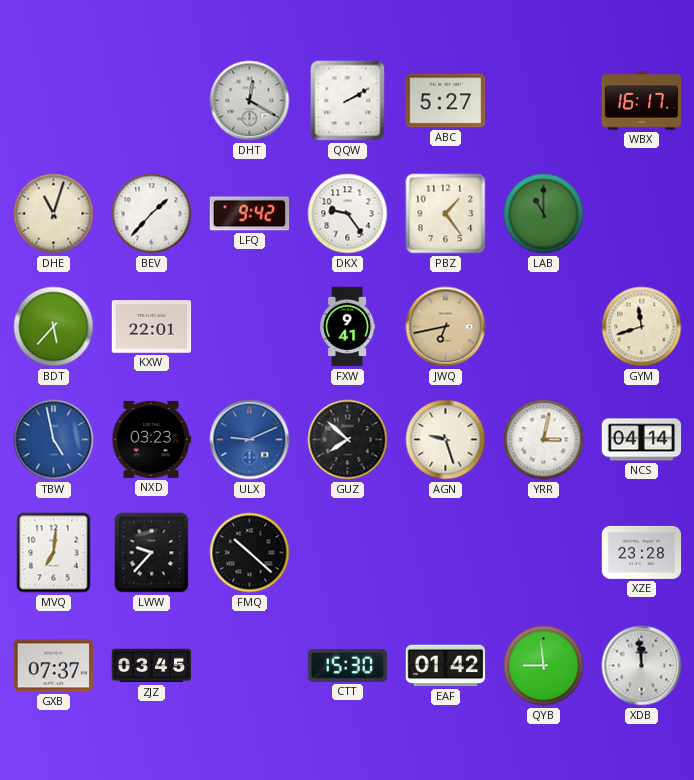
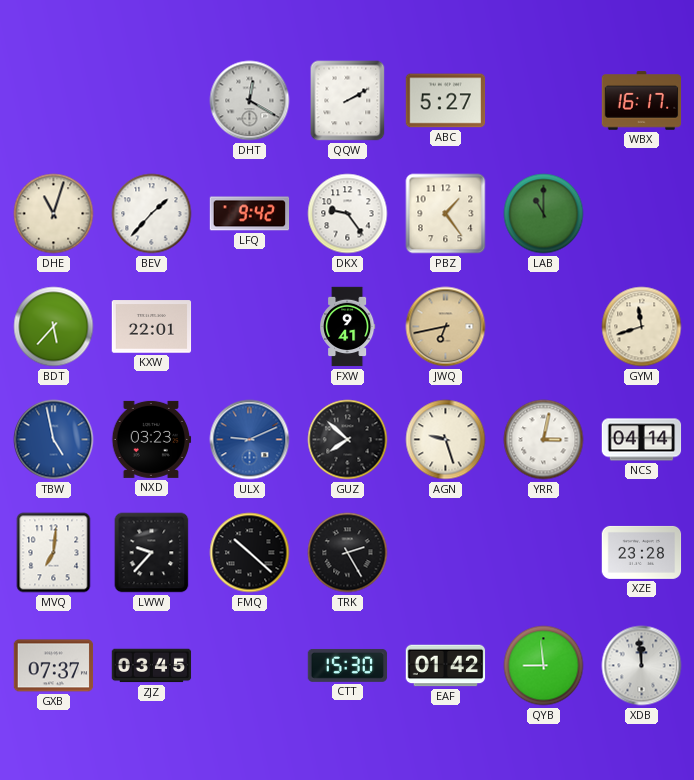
TRK: none -> 2:25 (348, 553)
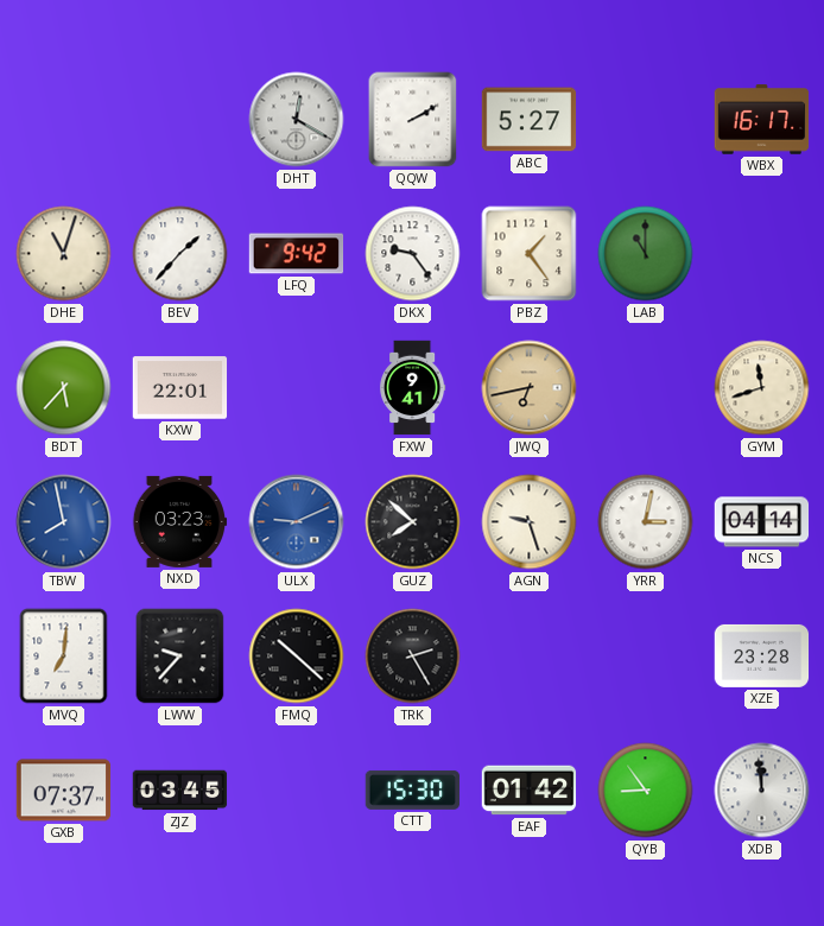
TBW: 4:58 -> 7:58 (64, 522)
QYB: 8:59 -> 8:54 (646, 791)
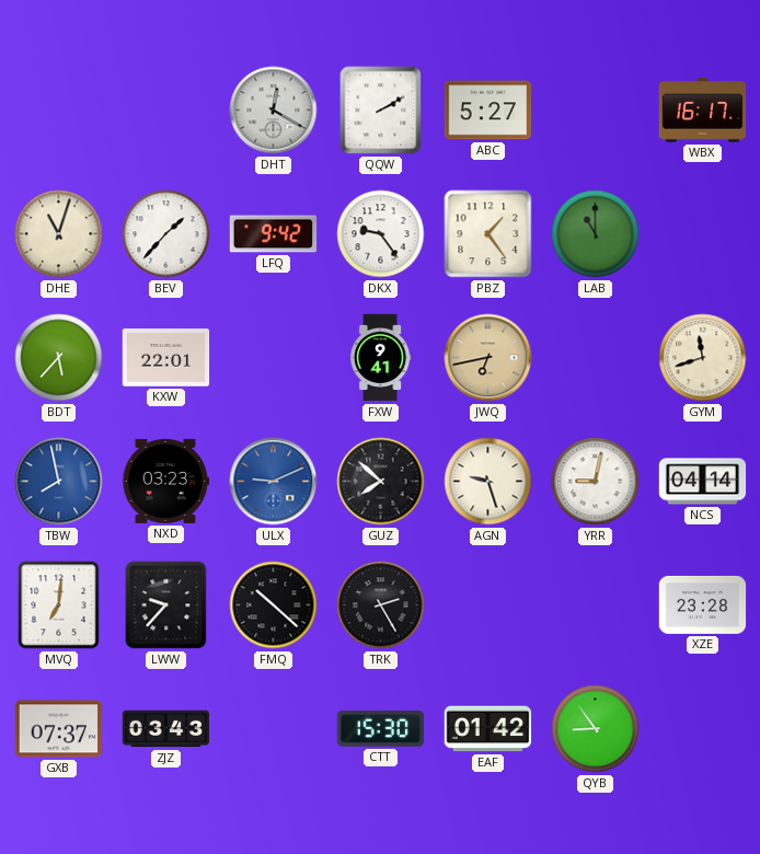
YRR: 3:02 -> 9:02 (596, 482)
ZJZ: 03:45 -> 03:43 (166, 729)
XDB: 11:59 -> none (762, 791)
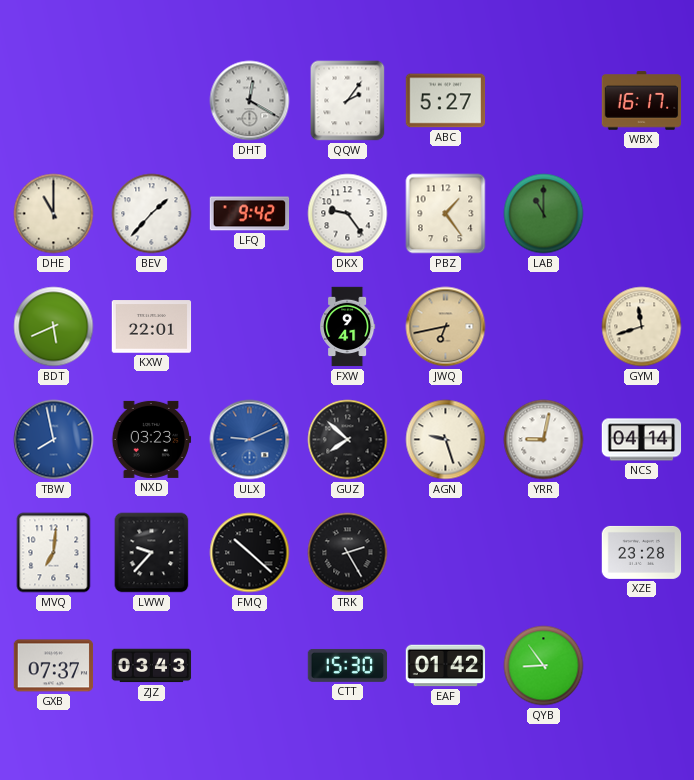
QQW: 2:10 -> 2:06 (348, 101)
DHE: 11:03 -> 11:00 (54, 214)
BDT: 5:37 -> 5:41 (54, 327)
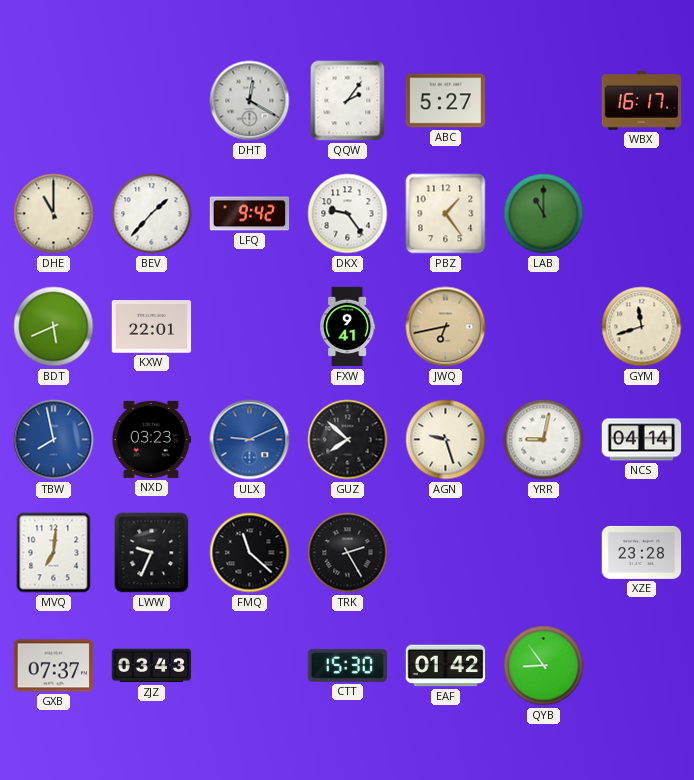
LWW: 9:37 -> 9:34 (152, 553)
FMQ: 10:22 -> 11:22 (250, 553)
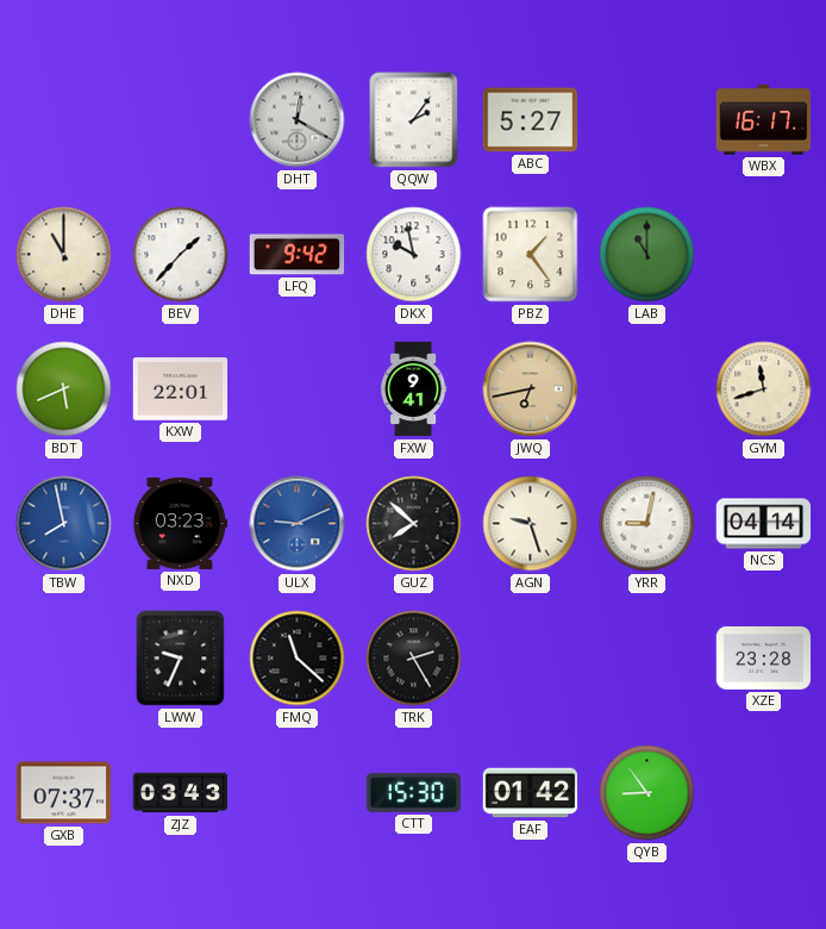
DKX: 9:24 -> 9:58 (414, 255)
MVQ: 7:01 -> none (54, 553)
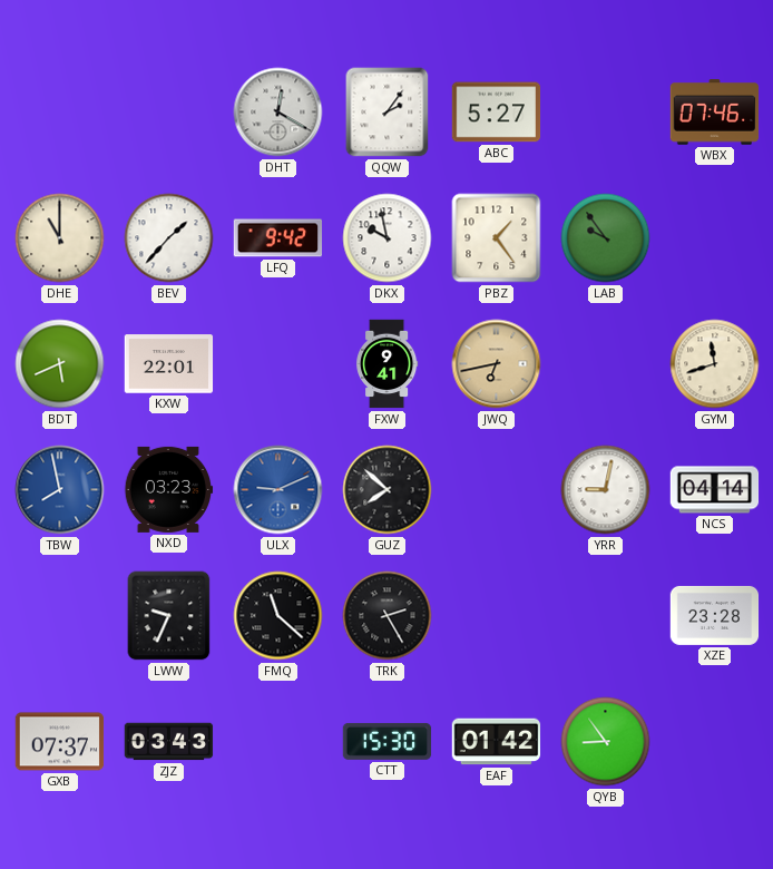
WBX: 16:17 -> 07:46 (715, 113)
LAB: 11:00 -> 9:54 (606, 238)
AGN: 9:27 -> none (531, 524)
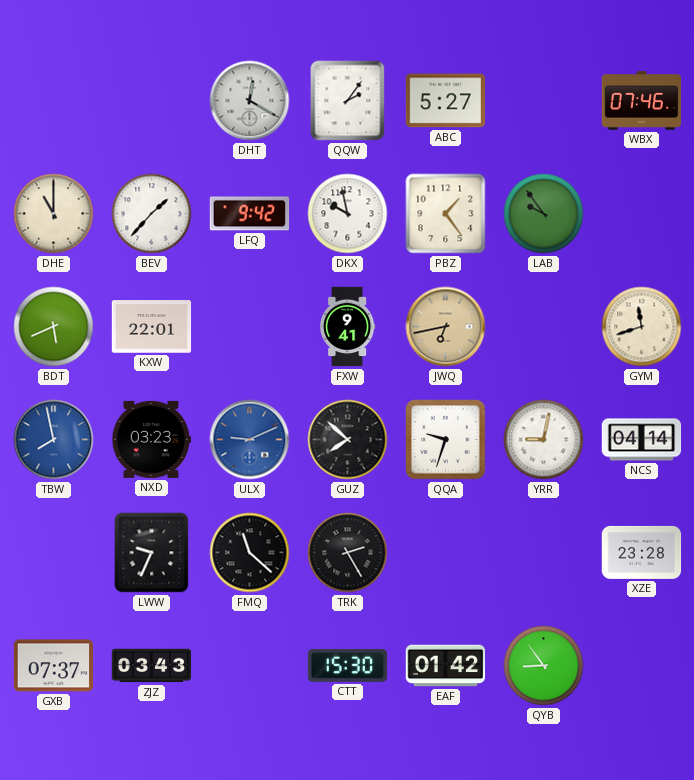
QQA: none -> 9:33 (446, 440)
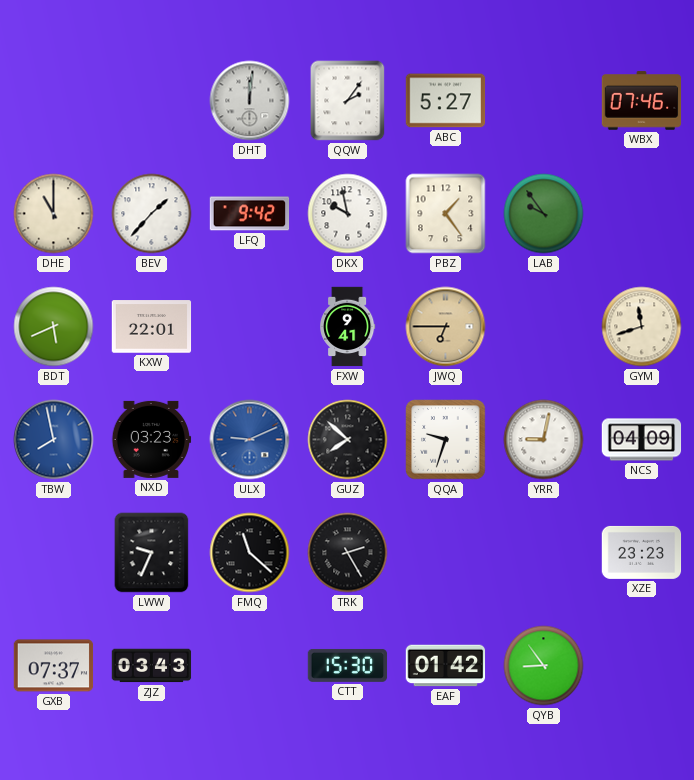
DHT: 12:20 -> 12:01 (250, 101)
JWQ: 6:43 -> 6:45 (446, 327)
NCS: 04:14 -> 04:09 (642, 440)
XZE: 23:28 -> 23:23 (642, 552)
